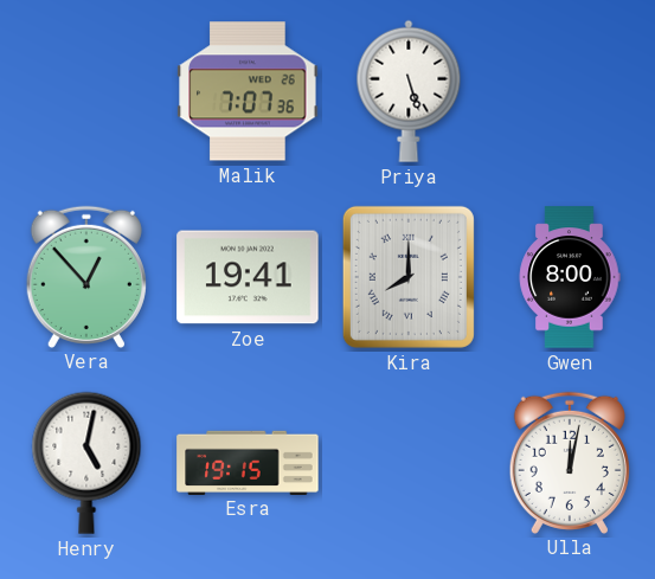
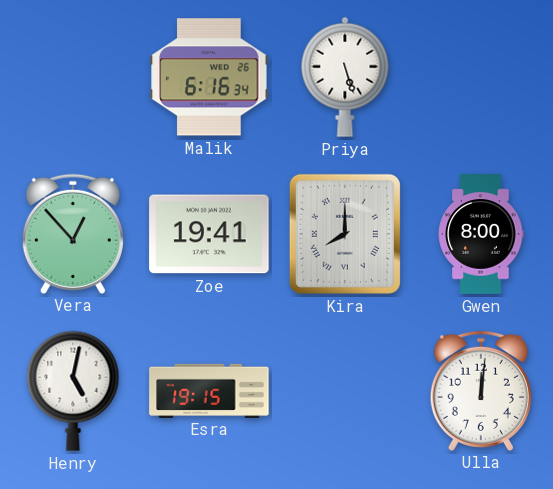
Malik: 7:07 -> 6:16 (209, 77)
Ulla: 12:02 -> 12:01 (481, 390)
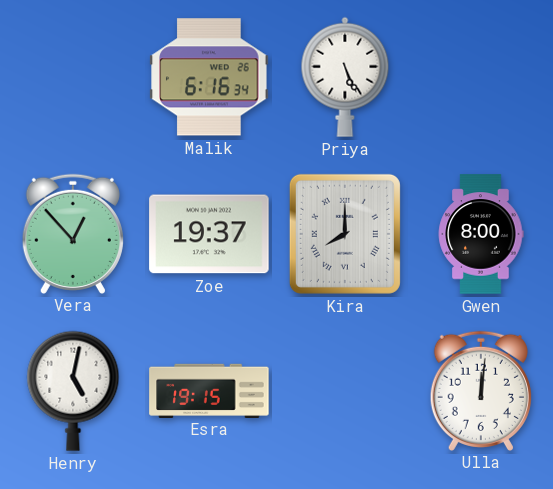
Priya: 5:27 -> 5:26 (345, 77)
Zoe: 19:41 -> 19:37 (209, 234)
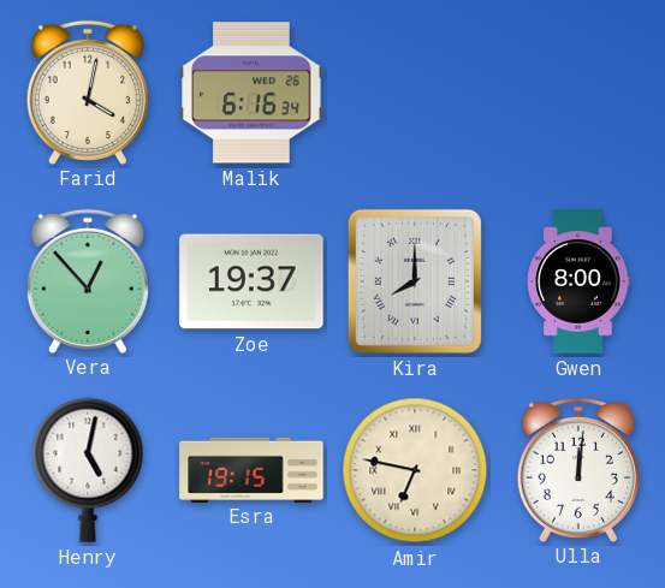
Farid: none -> 4:02 (88, 91)
Priya: 5:26 -> none (345, 77)
Amir: none -> 6:47 (415, 470)
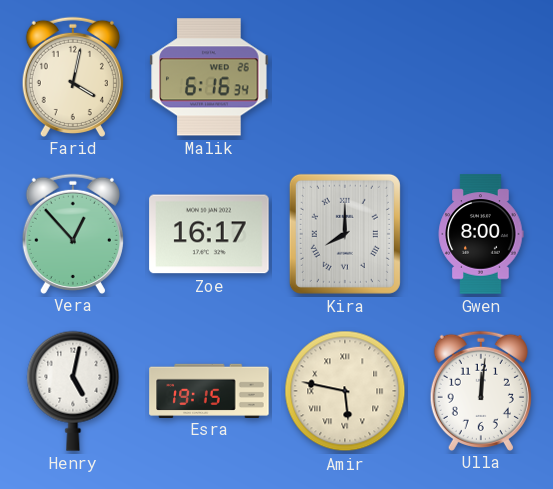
Zoe: 19:37 -> 16:17 (209, 234)
Amir: 6:47 -> 5:47 (345, 391)
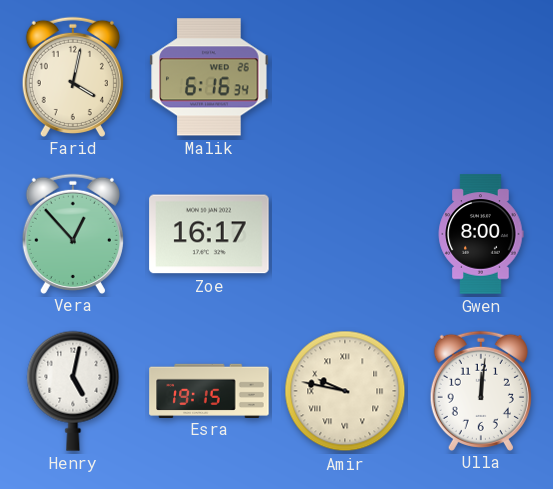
Kira: 8:00 -> none (345, 234)
Amir: 5:47 -> 9:47 (345, 391)
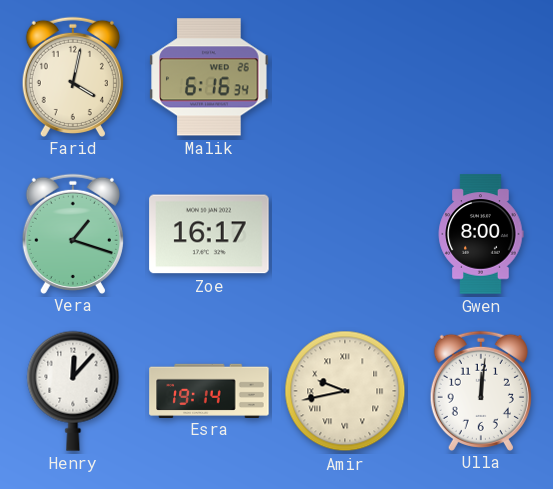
Vera: 12:53 -> 1:18 (73, 233)
Henry: 5:02 -> 12:07 (73, 391)
Esra: 19:15 -> 19:14 (209, 390)
Amir: 9:47 -> 9:43 (345, 391)
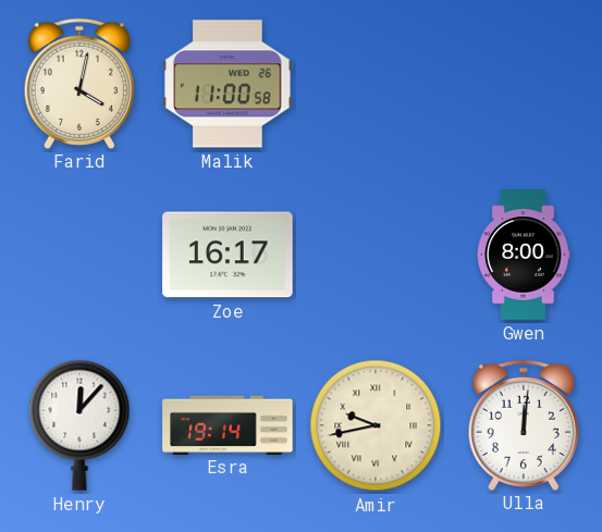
Malik: 6:16 -> 11:00 (228, 84)
Vera: 1:18 -> none (73, 233)
